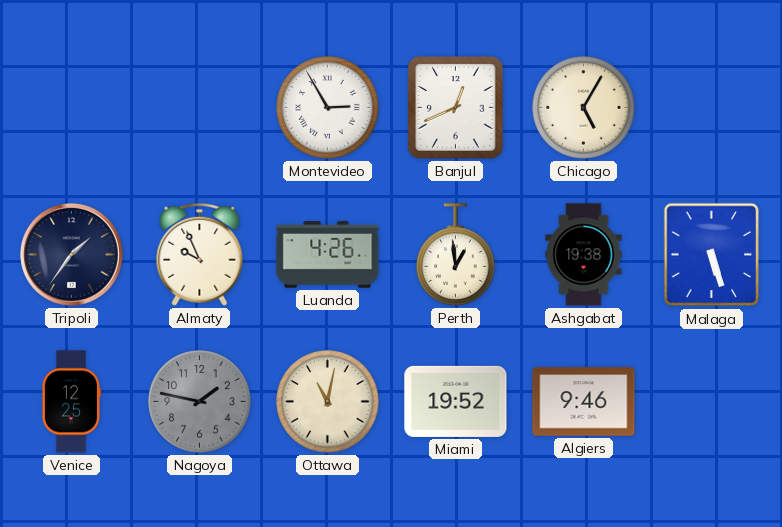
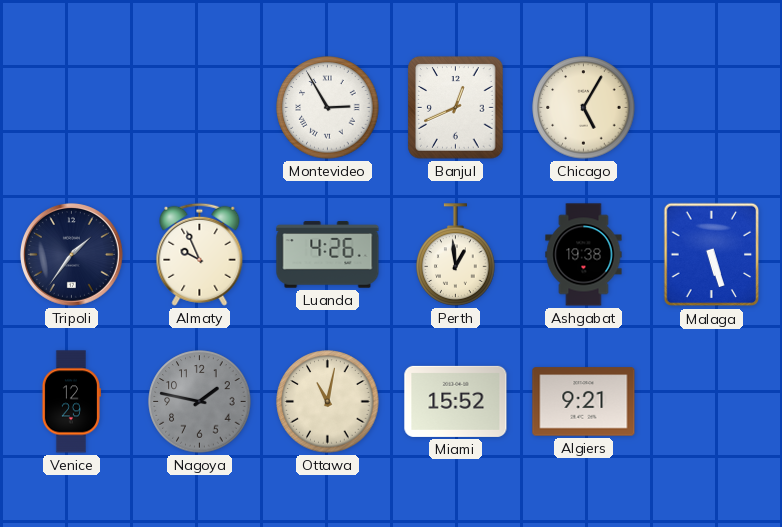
Venice: 12:25 -> 12:29 (71, 402)
Miami: 19:52 -> 15:52 (456, 401)
Algiers: 9:46 -> 9:21 (584, 402)
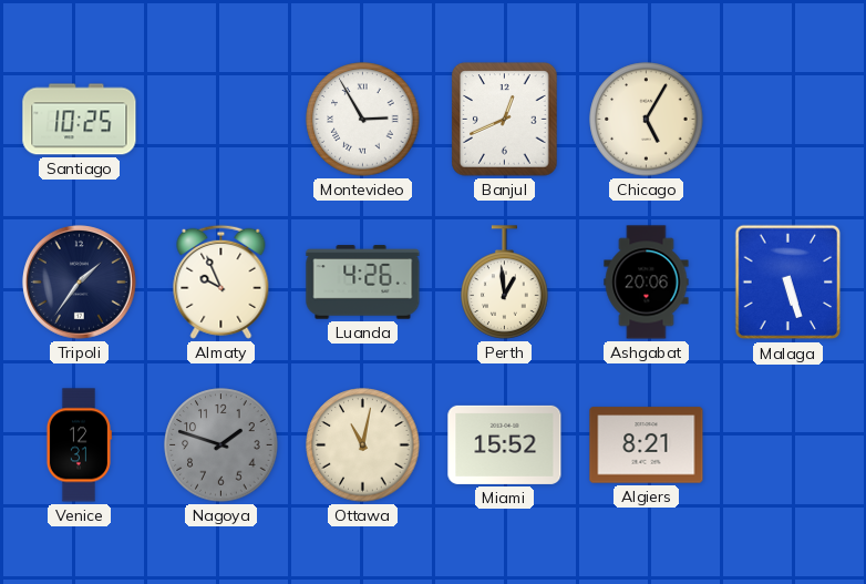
Santiago: none -> 10:25 (80, 120)
Ashgabat: 19:38 -> 20:06 (647, 283)
Venice: 12:29 -> 12:31 (79, 445)
Nagoya: 1:47 -> 1:48 (221, 445)
Algiers: 9:21 -> 8:21 (647, 445)
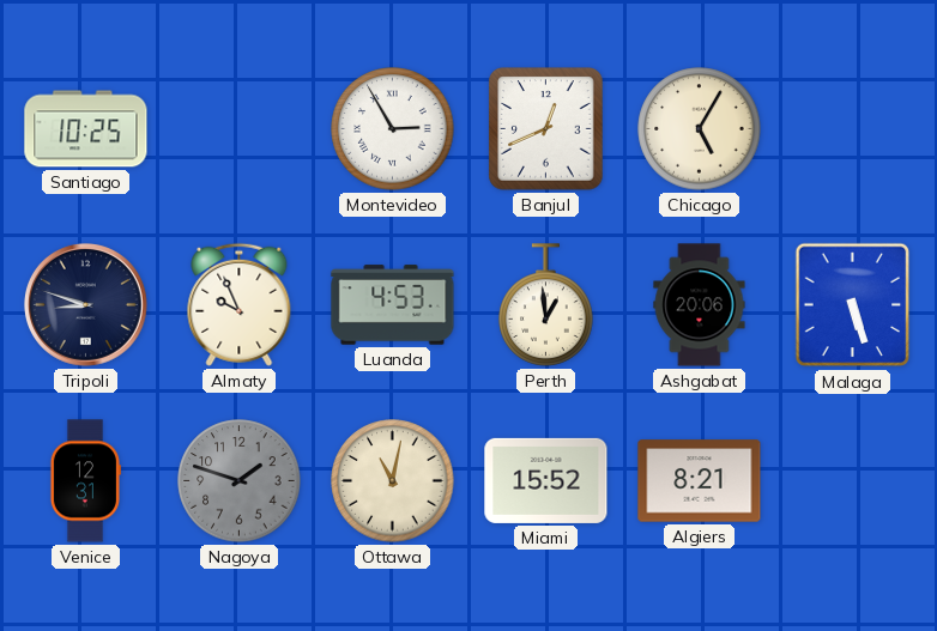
Tripoli: 1:36 -> 8:48 (85, 304)
Luanda: 4:26 -> 4:53 (393, 305)
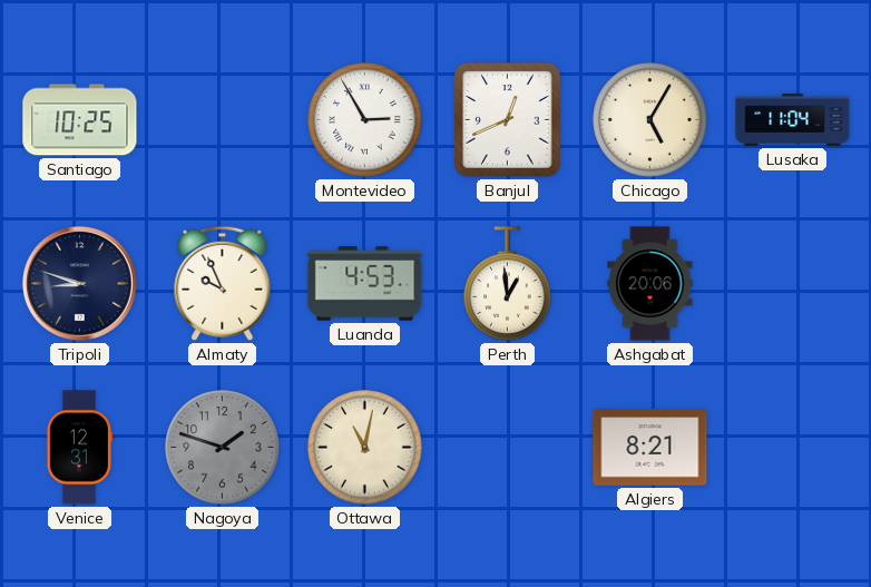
Lusaka: none -> 11:04 (793, 119)
Malaga: 5:27 -> none (853, 305)
Miami: 15:52 -> none (546, 480)
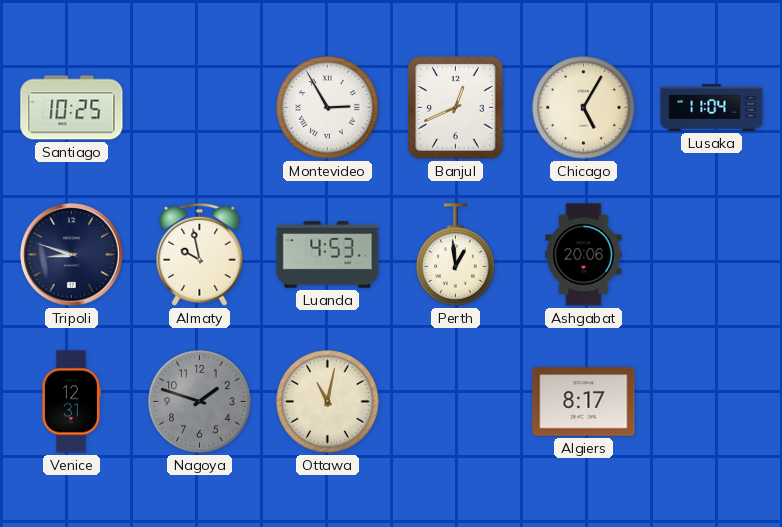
Almaty: 9:56 -> 9:58 (200, 254)
Algiers: 8:21 -> 8:17 (584, 402)
